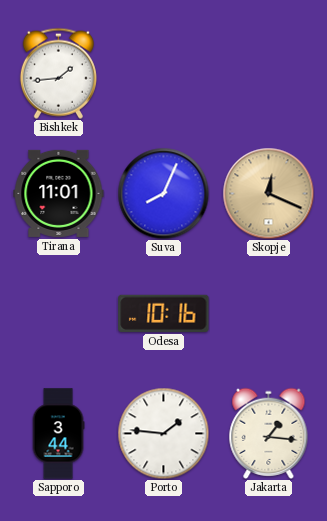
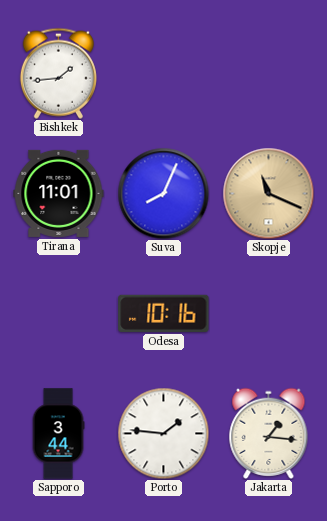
Skopje: 12:19 -> 11:19 (268, 193)
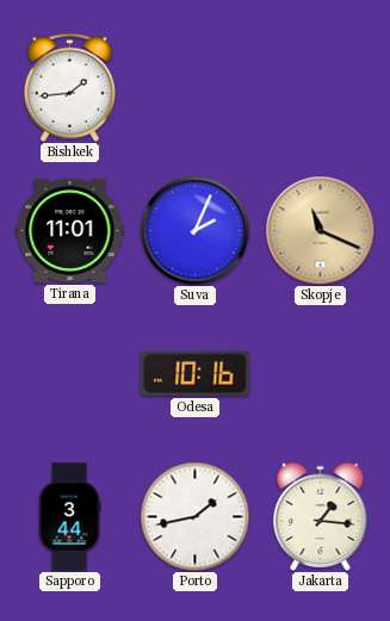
Suva: 8:04 -> 2:04 (194, 230)
Porto: 1:46 -> 1:43 (194, 516)
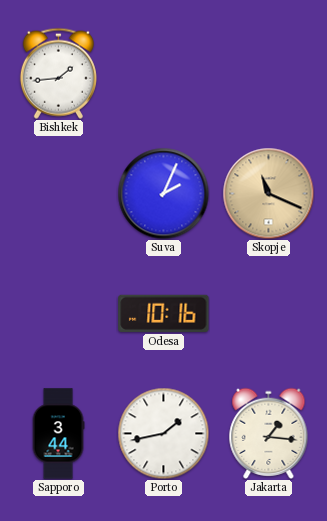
Tirana: 11:01 -> none (70, 230)
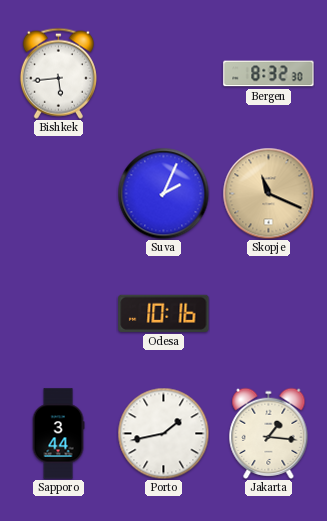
Bishkek: 1:44 -> 5:44 (58, 73)
Bergen: none -> 8:32 (269, 74)
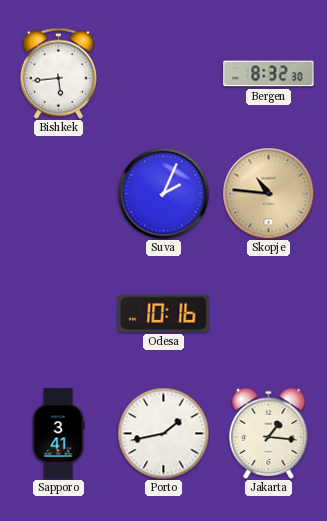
Skopje: 11:19 -> 10:46 (268, 193)
Sapporo: 3:44 -> 3:41 (58, 434)
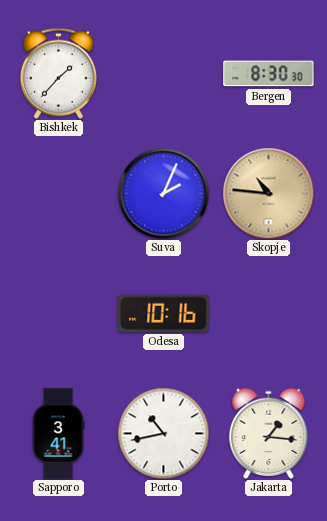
Bishkek: 5:44 -> 1:37 (58, 73)
Bergen: 8:32 -> 8:30 (269, 74)
Porto: 1:43 -> 10:43 (163, 433)
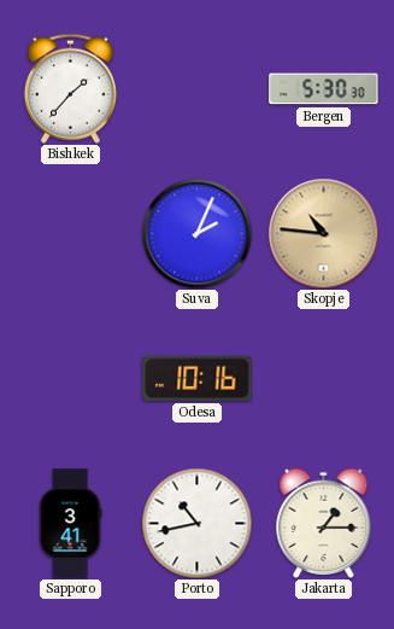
Bergen: 8:30 -> 5:30 (324, 89)
Jakarta: 1:16 -> 1:15 (324, 523)
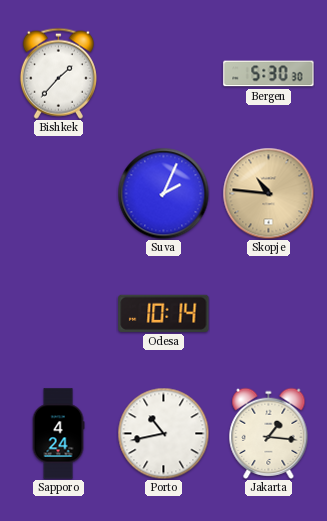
Odesa: 10:16 -> 10:14 (164, 313)
Sapporo: 3:41 -> 4:24 (58, 434)
Jakarta: 1:15 -> 1:16 (269, 433)
